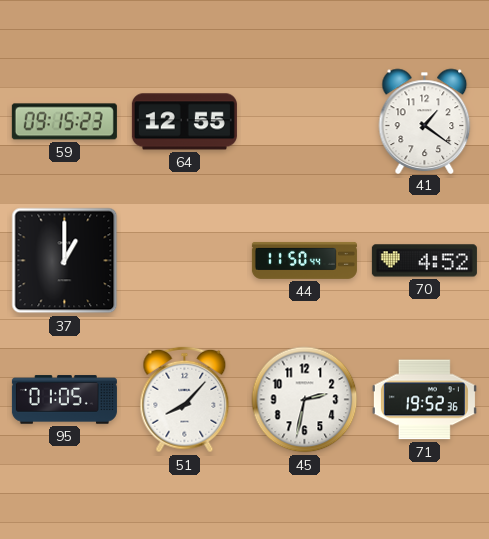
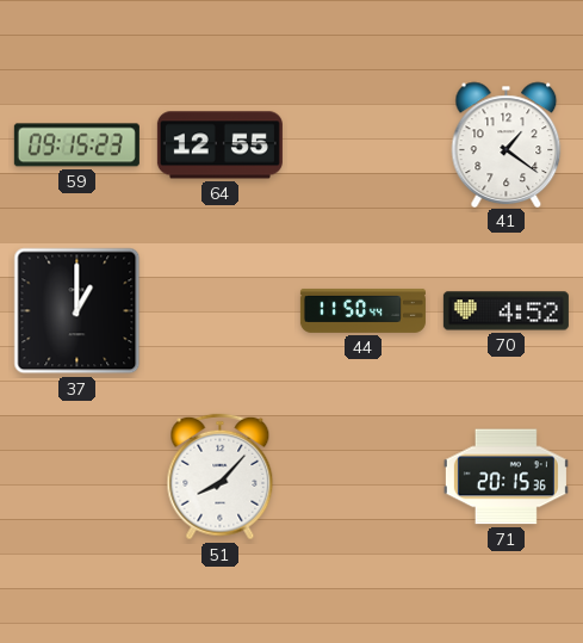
95: 01:05 -> none (64, 400)
45: 2:32 -> none (305, 400)
71: 19:52 -> 20:15 (506, 477)
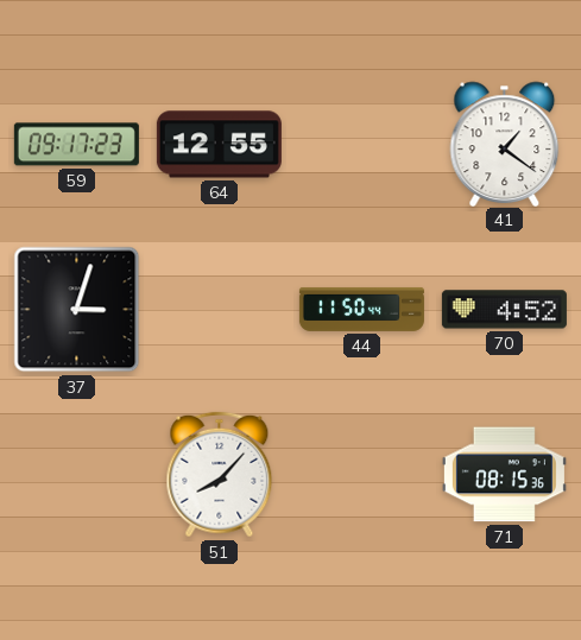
59: 09:15 -> 09:17 (76, 145)
37: 1:00 -> 3:03 (77, 310)
71: 20:15 -> 08:15 (504, 475)
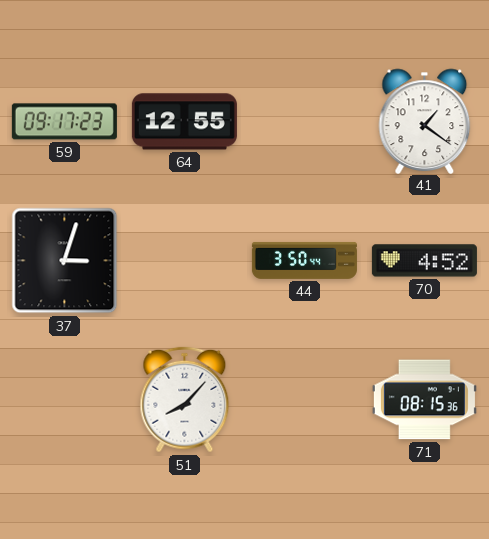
44: 11:50 -> 3:50 (304, 260)
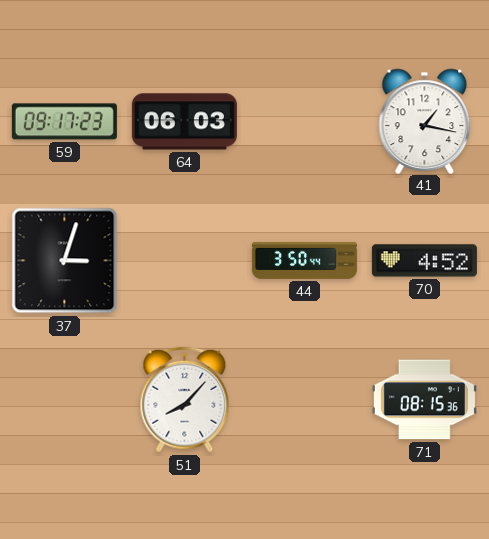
64: 12:55 -> 06:03 (184, 122)
41: 1:21 -> 1:17 (425, 121)
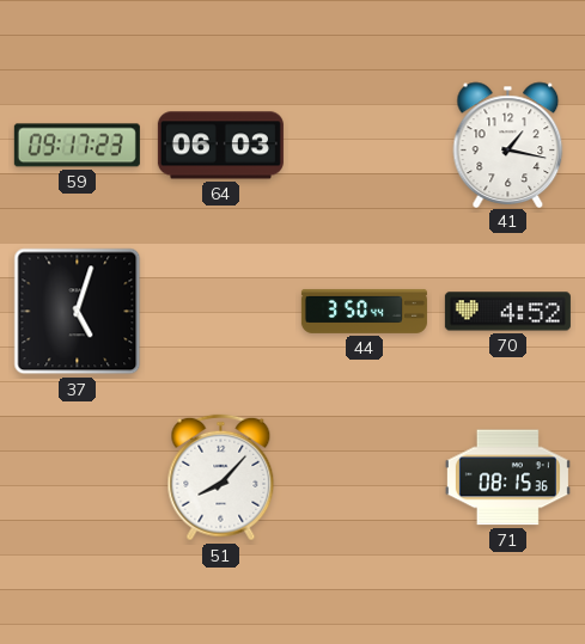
37: 3:03 -> 5:03 (78, 312)
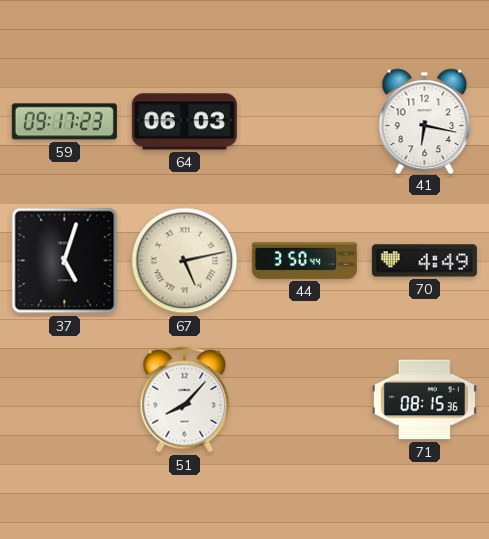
41: 1:17 -> 6:17 (425, 121)
67: none -> 5:13 (185, 261)
70: 4:52 -> 4:49 (424, 261)
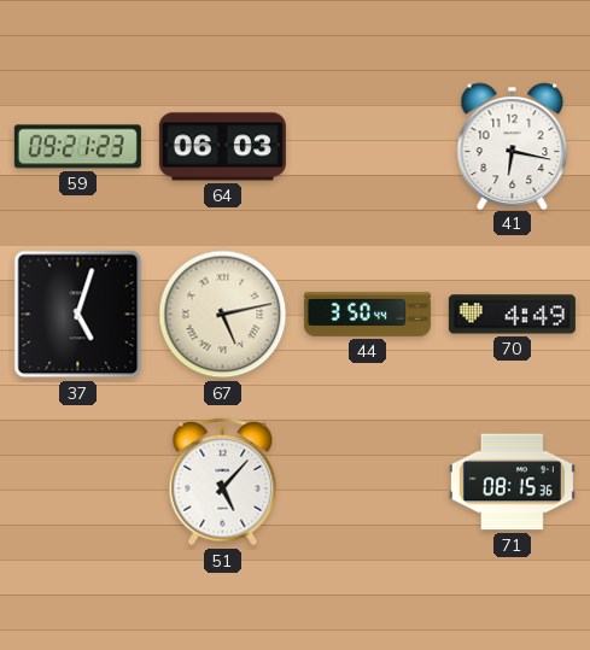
59: 09:17 -> 09:21 (77, 147)
51: 8:07 -> 5:07 (223, 482)
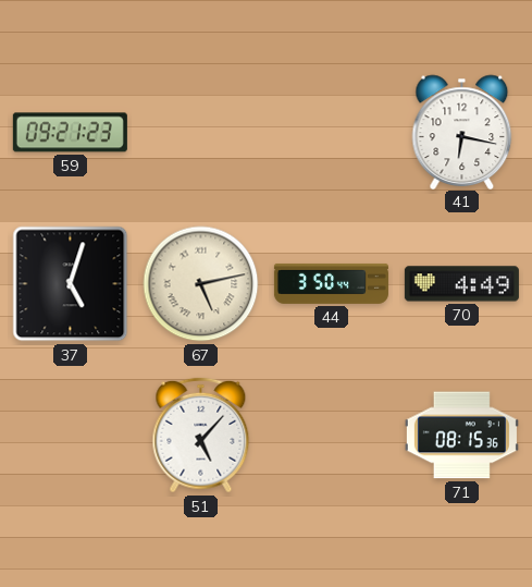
64: 06:03 -> none (222, 147)
